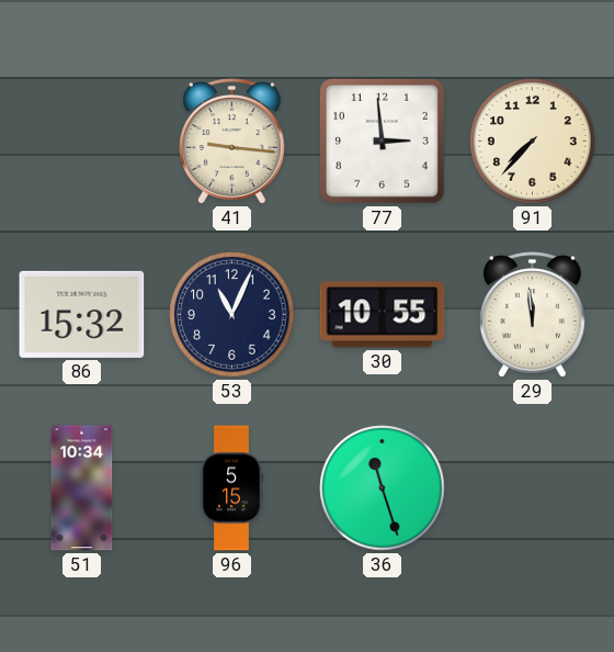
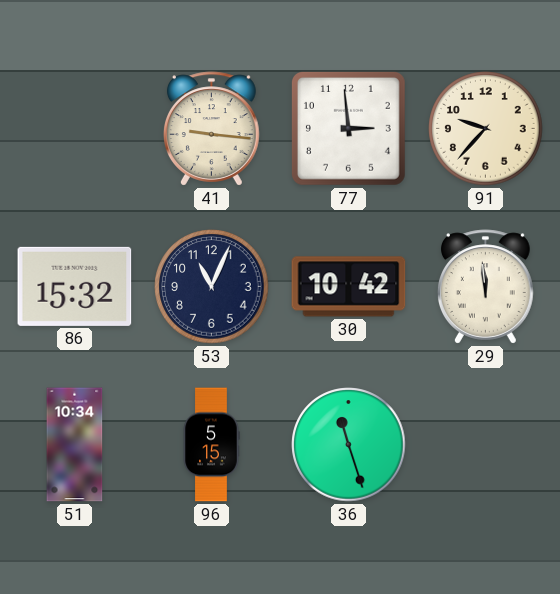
91: 7:37 -> 9:37 (486, 129)
30: 10:55 -> 10:42 (349, 287)
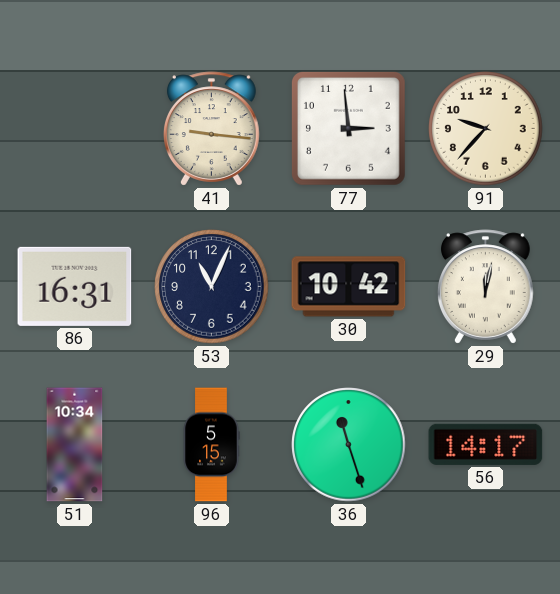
86: 15:32 -> 16:31 (75, 286)
29: 11:59 -> 12:02 (485, 287)
56: none -> 14:17 (486, 444)
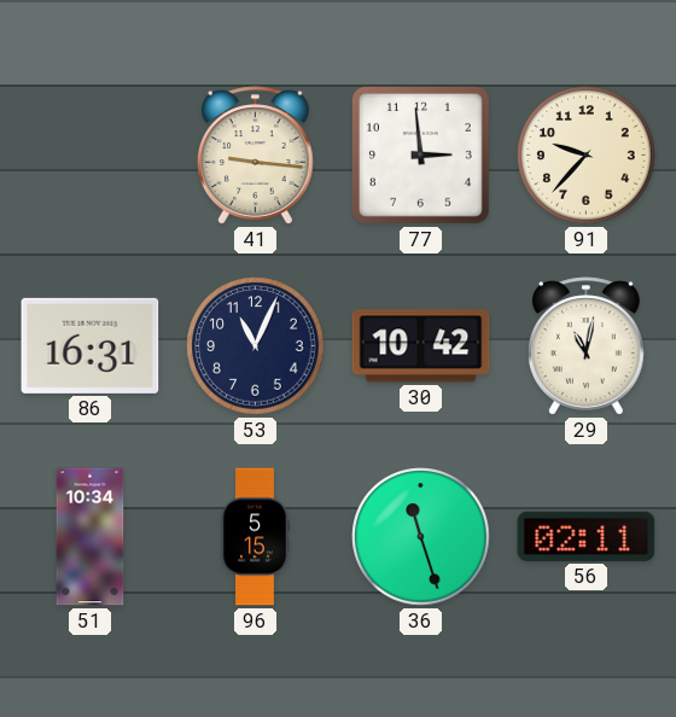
29: 12:02 -> 11:02 (585, 346)
56: 14:17 -> 02:11 (587, 536)
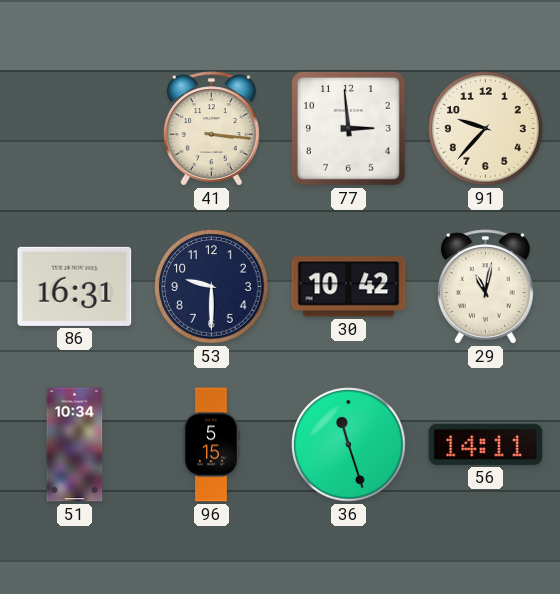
41: 9:16 -> 3:16 (211, 129)
53: 11:04 -> 9:30 (212, 287)
56: 02:11 -> 14:11 (486, 444)
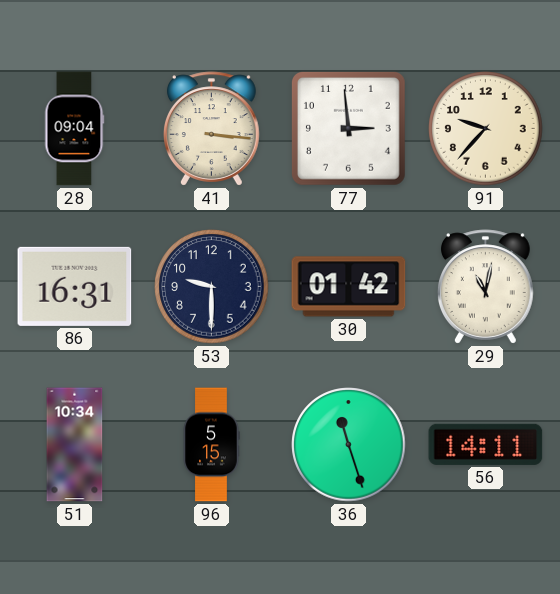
28: none -> 09:04 (74, 129)
30: 10:42 -> 01:42 (349, 287)
